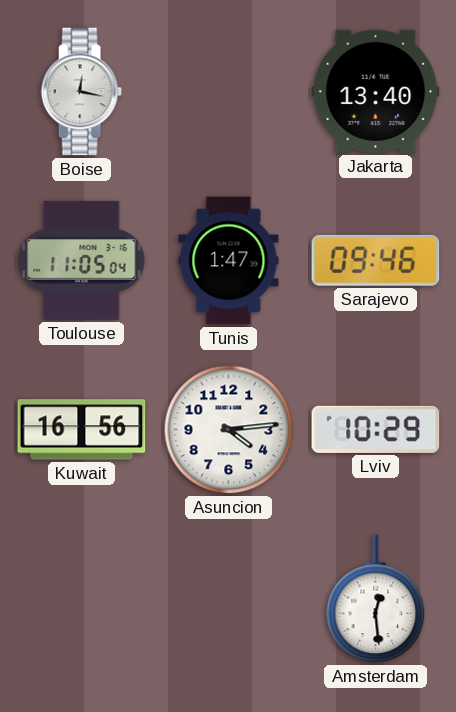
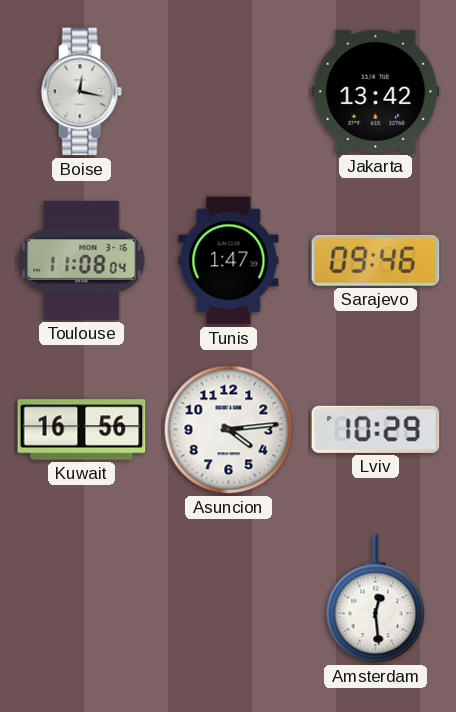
Jakarta: 13:40 -> 13:42 (376, 91)
Toulouse: 11:05 -> 11:08 (82, 260)
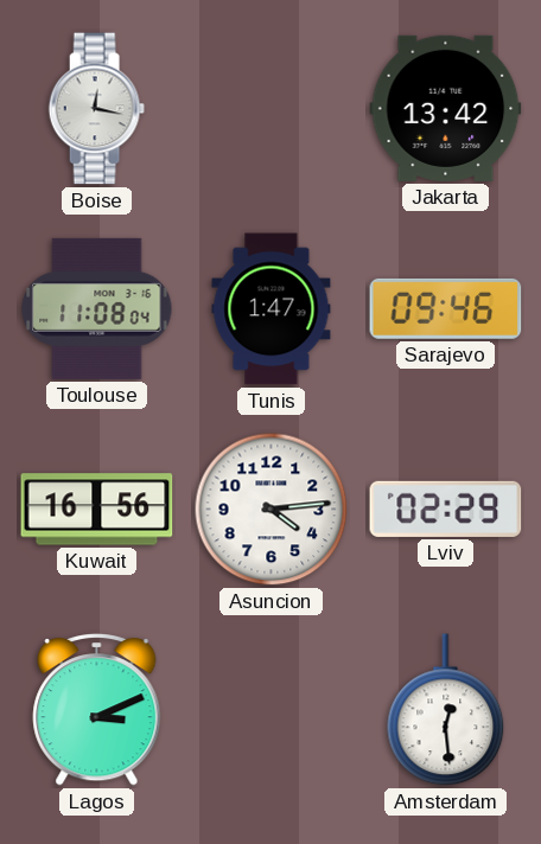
Lviv: 10:29 -> 02:29 (446, 509)
Lagos: none -> 3:11 (97, 709)
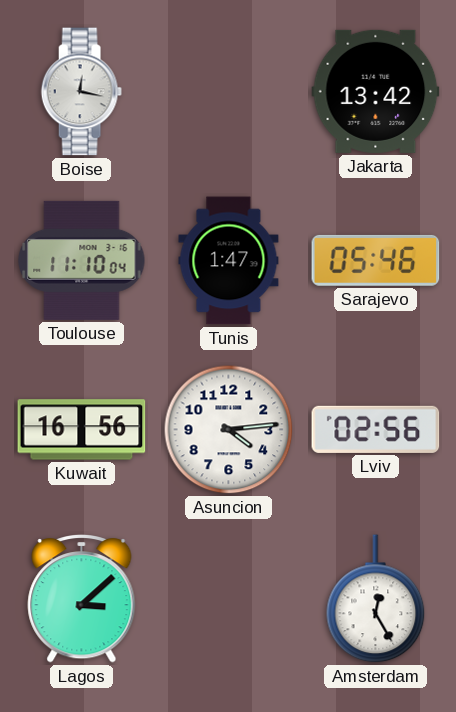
Toulouse: 11:08 -> 11:10 (82, 260)
Sarajevo: 09:46 -> 05:46 (376, 260)
Lviv: 02:29 -> 02:56 (376, 429)
Lagos: 3:11 -> 3:08 (82, 598)
Amsterdam: 12:29 -> 12:25 (376, 599)
